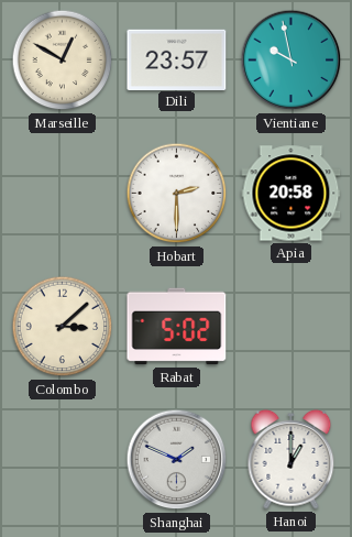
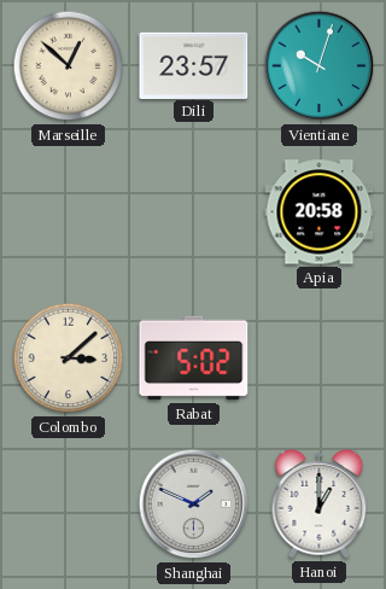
Marseille: 12:50 -> 12:52 (69, 66)
Vientiane: 9:58 -> 10:03 (320, 66)
Hobart: 2:30 -> none (177, 194)
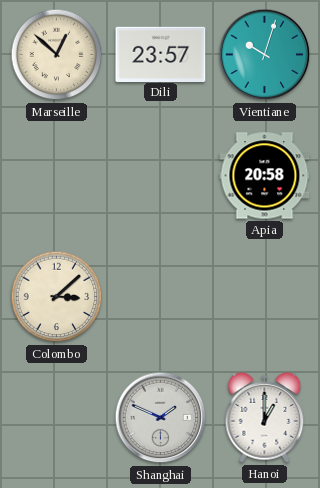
Rabat: 5:02 -> none (194, 358)
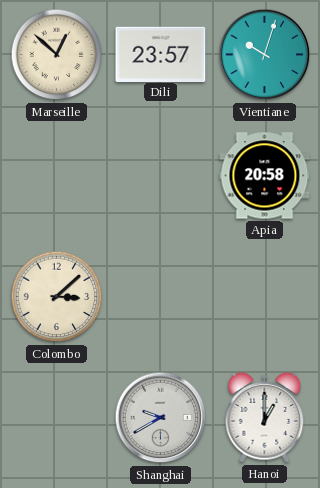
Shanghai: 1:49 -> 9:40 (161, 418)
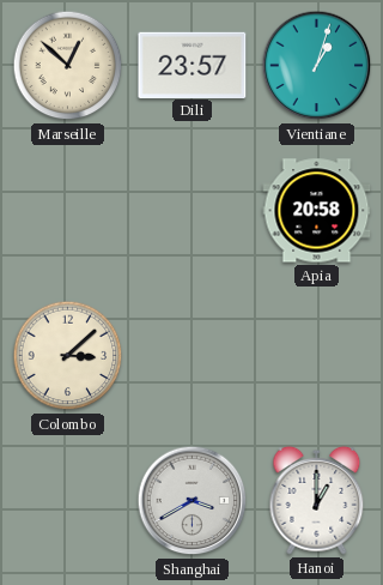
Vientiane: 10:03 -> 1:03 (317, 66)
Shanghai: 9:40 -> 3:40 (193, 501)
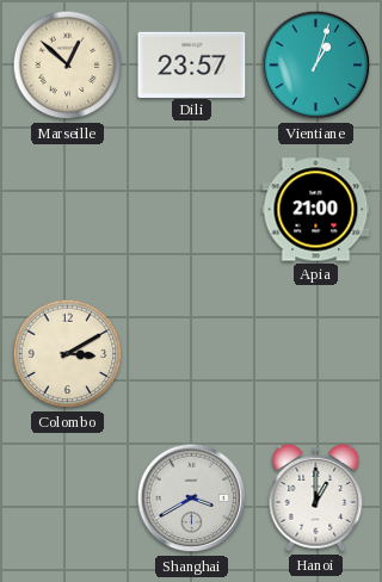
Apia: 20:58 -> 21:00 (316, 210)
Colombo: 3:08 -> 3:10 (68, 354)
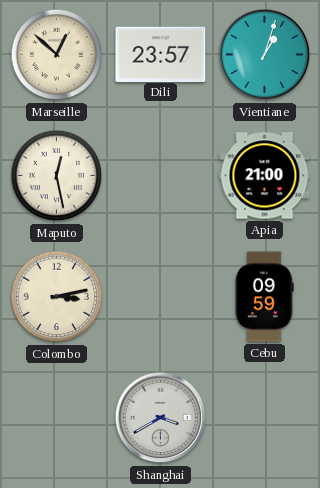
Maputo: none -> 12:28 (57, 176)
Colombo: 3:10 -> 3:13 (57, 297)
Cebu: none -> 09:59 (265, 297)
Hanoi: 1:00 -> none (316, 497)
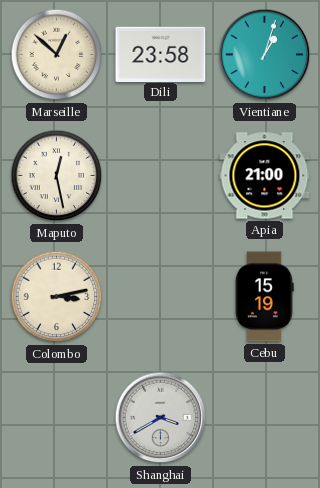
Dili: 23:57 -> 23:58 (161, 54)
Cebu: 09:59 -> 15:19 (265, 297)
